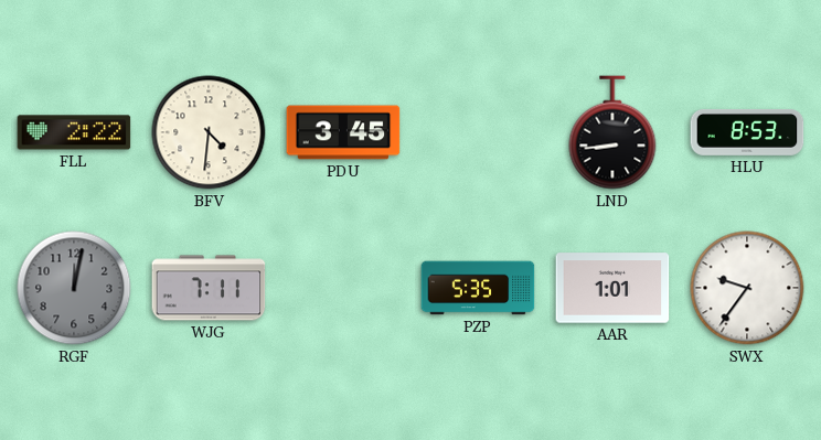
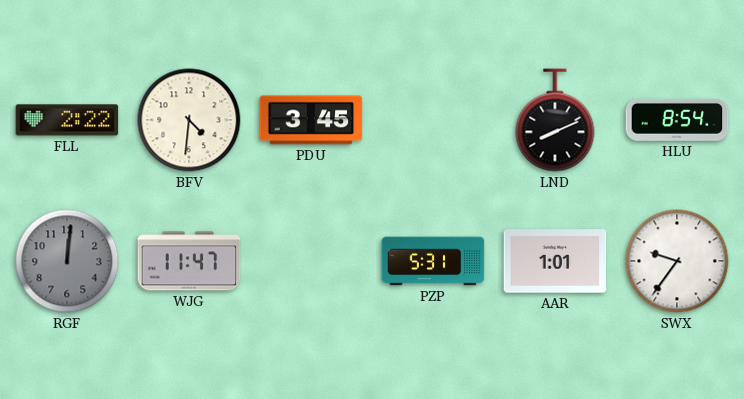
LND: 8:44 -> 8:11 (555, 120)
HLU: 8:53 -> 8:54 (677, 120)
RGF: 12:02 -> 12:01 (67, 261)
WJG: 7:11 -> 11:47 (189, 261)
PZP: 5:35 -> 5:31 (433, 261)
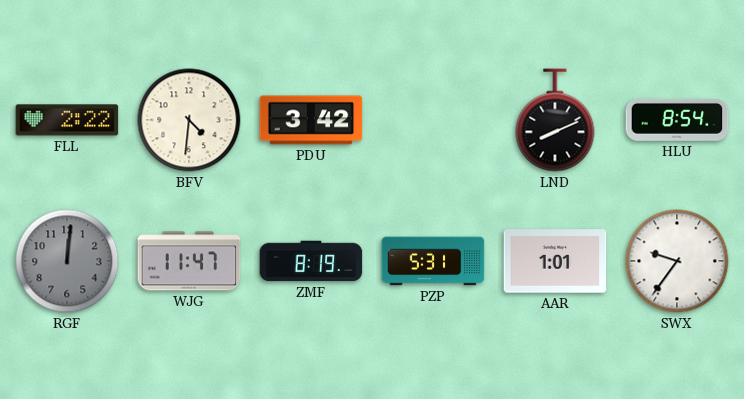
PDU: 3:45 -> 3:42 (311, 120)
ZMF: none -> 8:19 (311, 261)
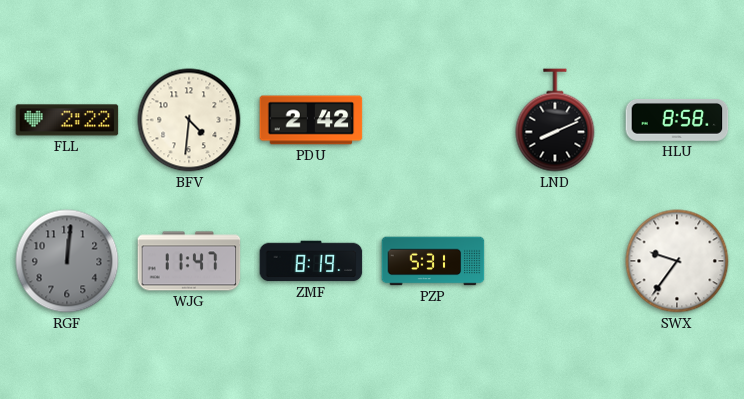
PDU: 3:42 -> 2:42 (311, 120)
HLU: 8:54 -> 8:58 (677, 120)
AAR: 1:01 -> none (555, 261)
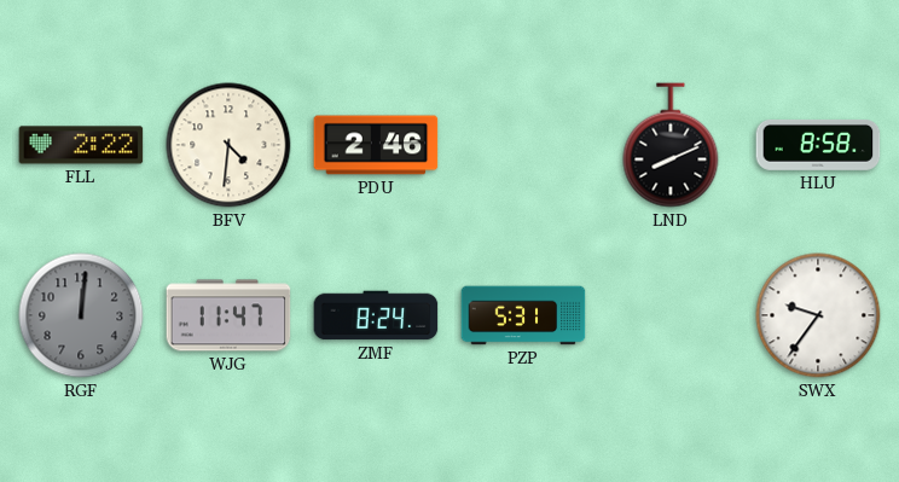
PDU: 2:42 -> 2:46 (376, 145)
ZMF: 8:19 -> 8:24 (376, 315)
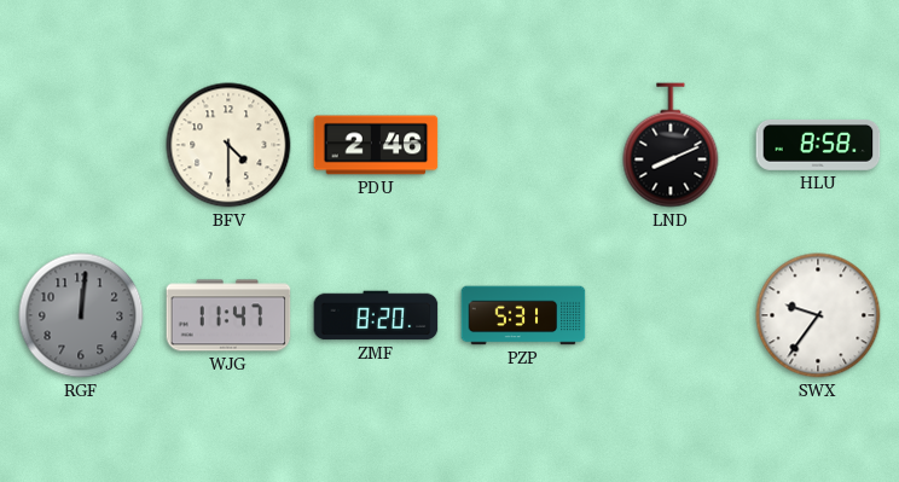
FLL: 2:22 -> none (81, 145)
BFV: 4:31 -> 4:30 (228, 145)
ZMF: 8:24 -> 8:20 (376, 315)
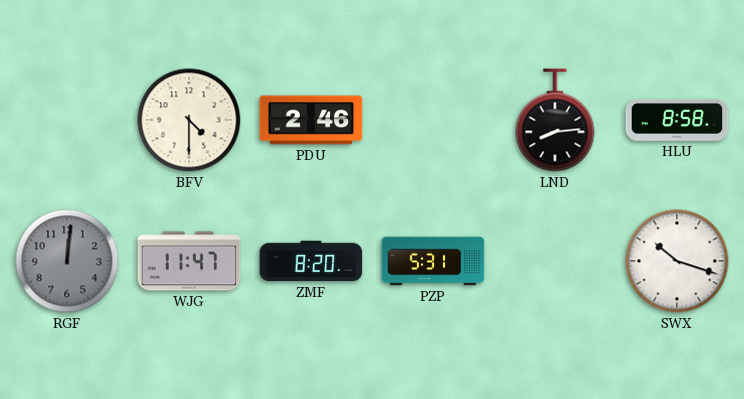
LND: 8:11 -> 8:14 (555, 120)
SWX: 9:36 -> 10:18 (677, 261)
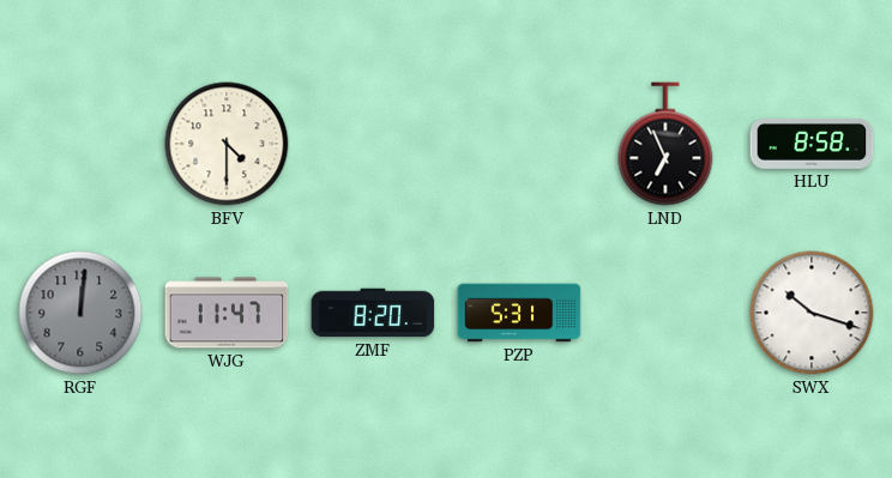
PDU: 2:46 -> none (311, 120)
LND: 8:14 -> 6:56 (665, 144)
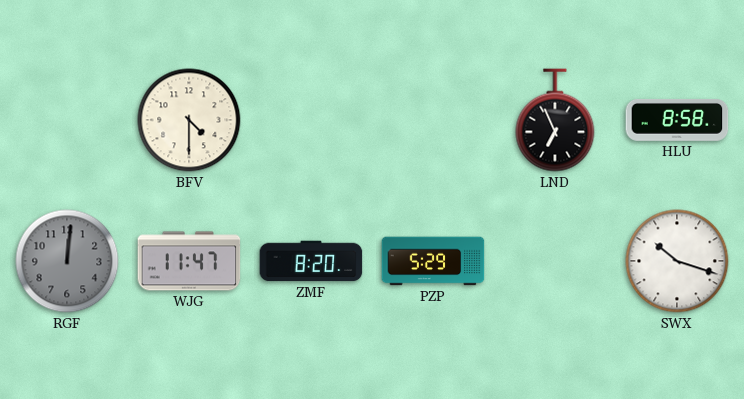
PZP: 5:31 -> 5:29 (433, 261)
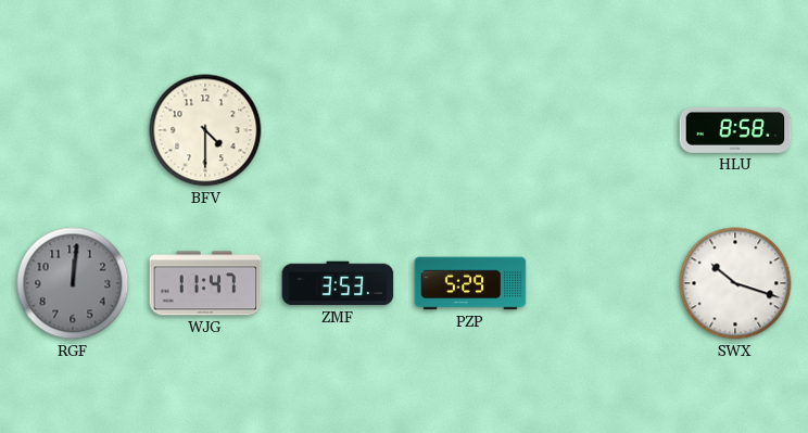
LND: 6:56 -> none (555, 120)
ZMF: 8:20 -> 3:53 (338, 283)
